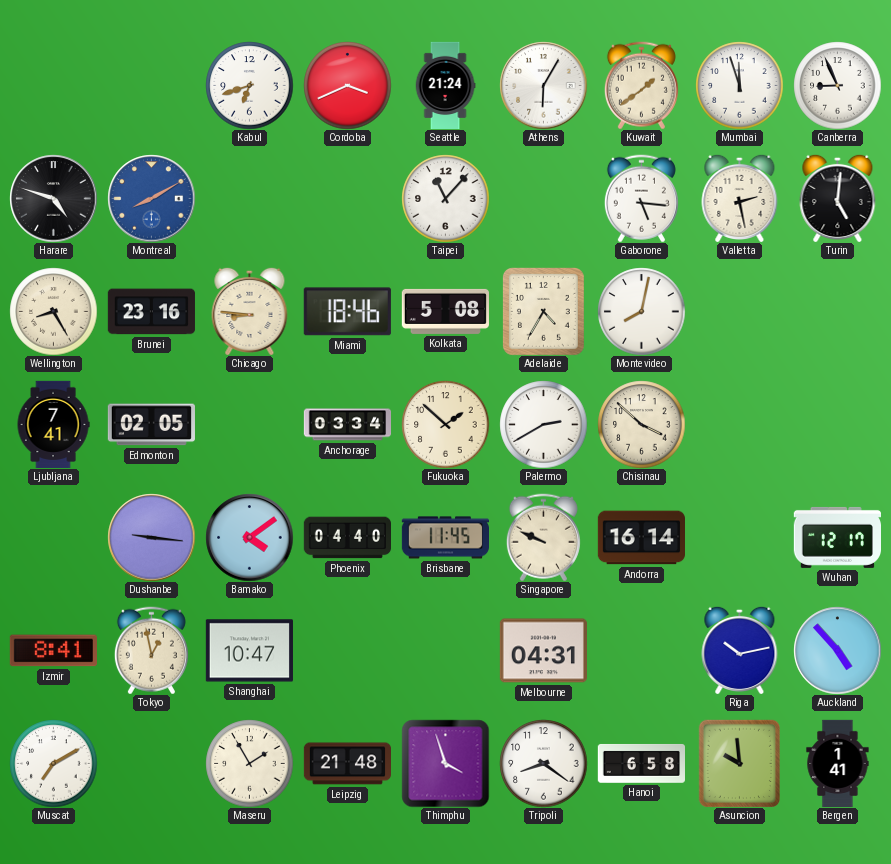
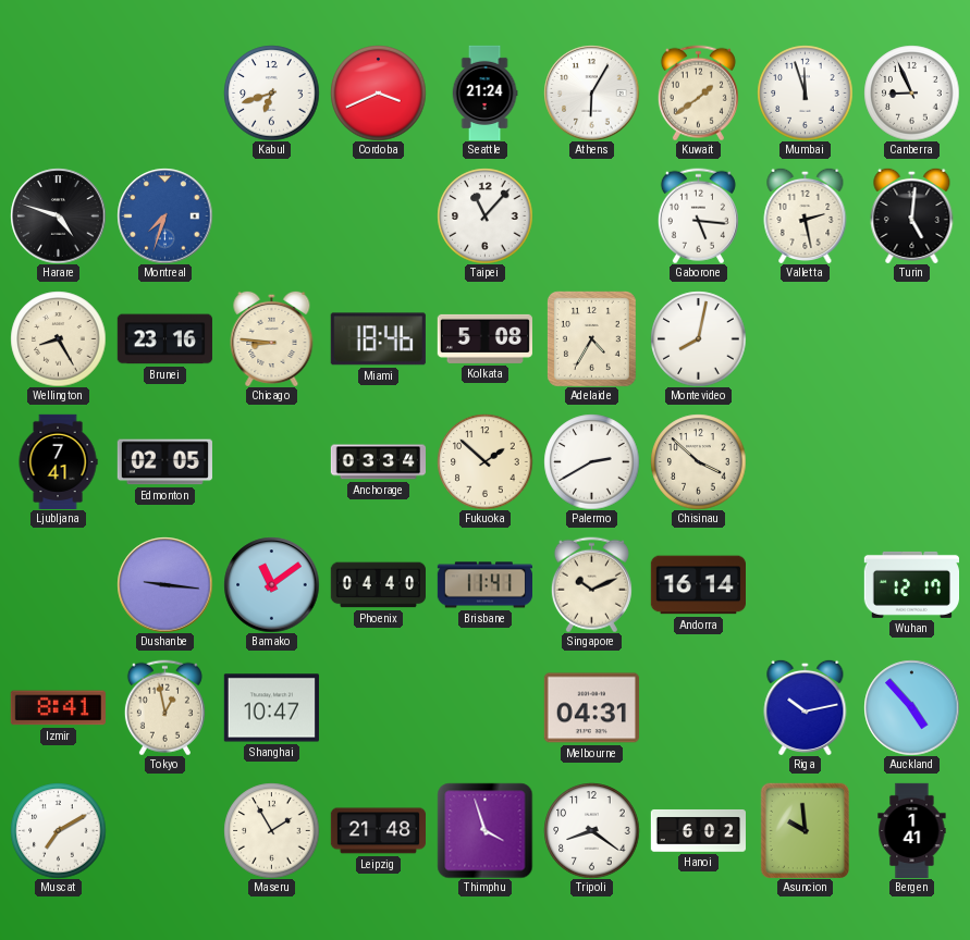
Montreal: 8:10 -> 7:33 (164, 215)
Bamako: 4:09 -> 11:09 (271, 584)
Brisbane: 11:45 -> 11:41 (484, 585)
Singapore: 9:49 -> 10:11 (591, 584)
Hanoi: 6:58 -> 6:02 (698, 830)
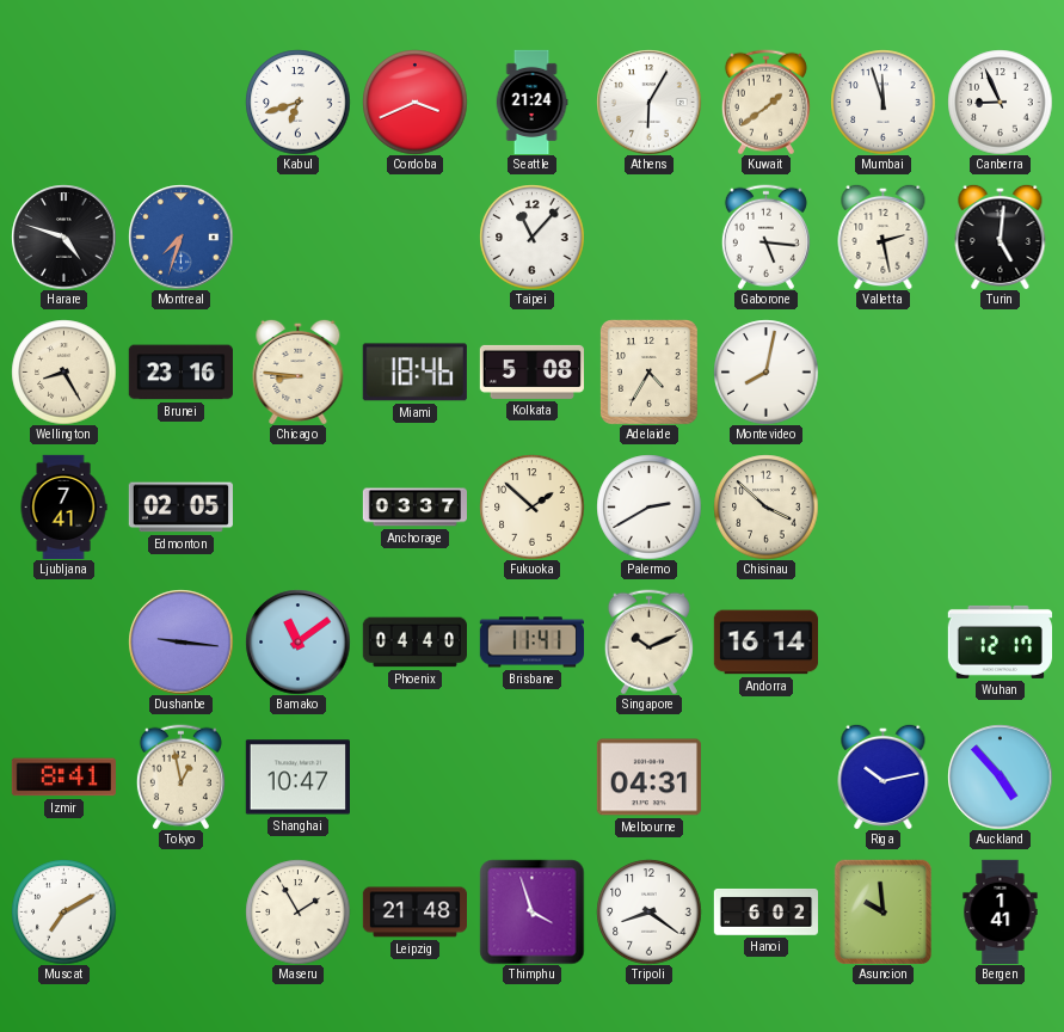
Anchorage: 03:34 -> 03:37 (414, 508)
